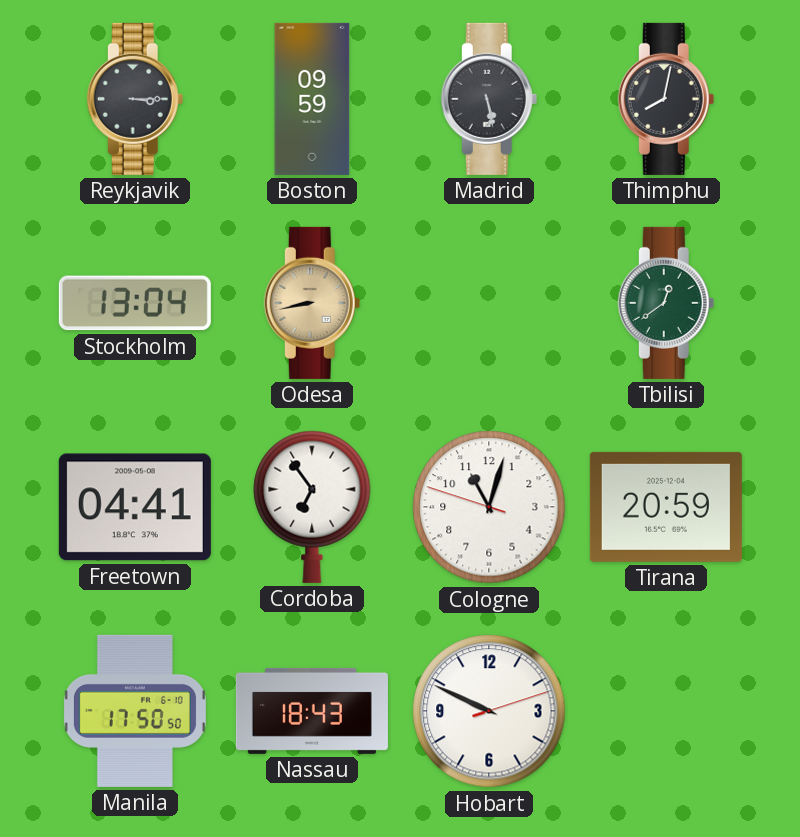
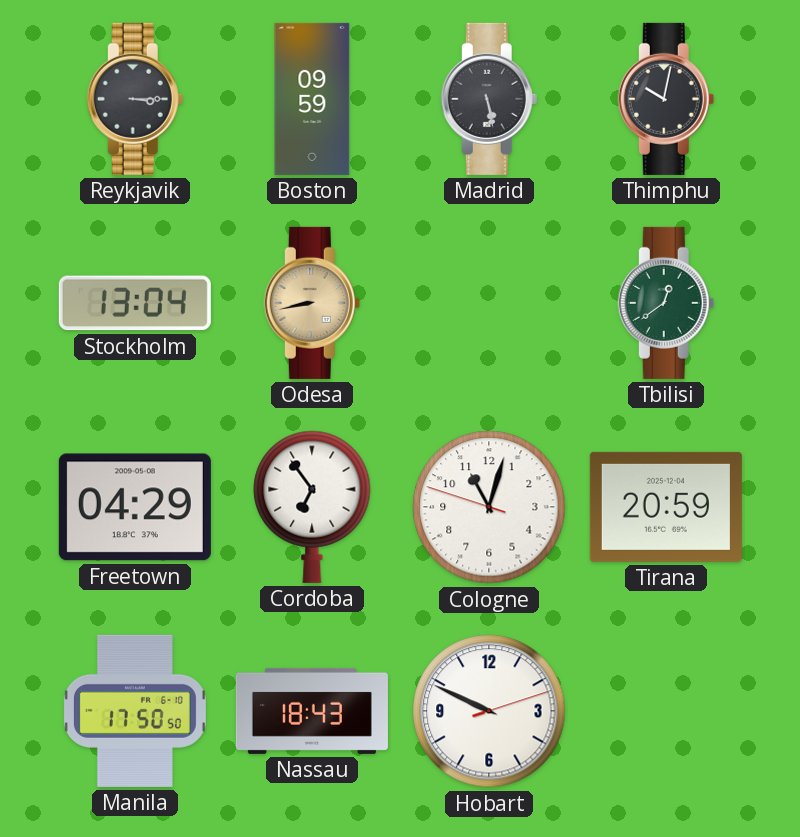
Thimphu: 8:02 -> 10:02 (666, 99)
Freetown: 04:41 -> 04:29 (135, 507)
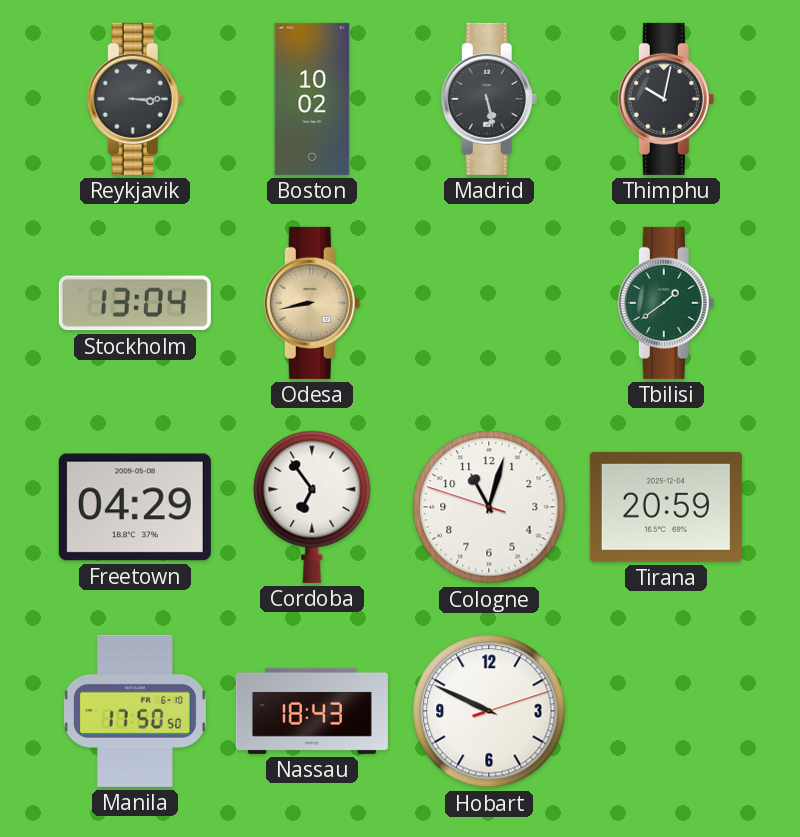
Boston: 09:59 -> 10:02 (312, 99)
Tbilisi: 12:39 -> 1:39 (666, 303)
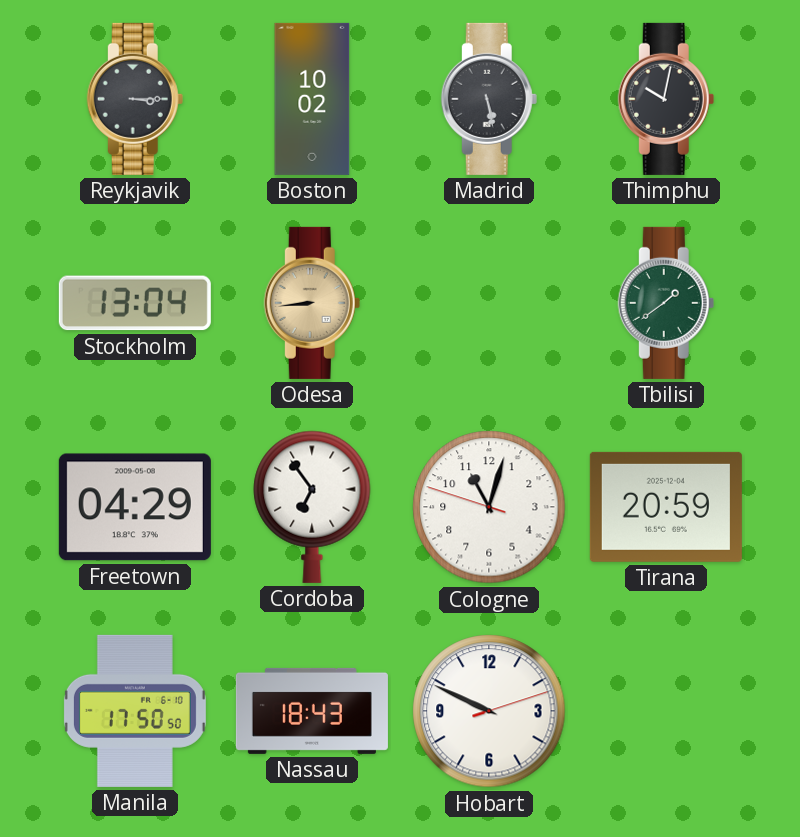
Odesa: 8:43 -> 8:44 (312, 303)
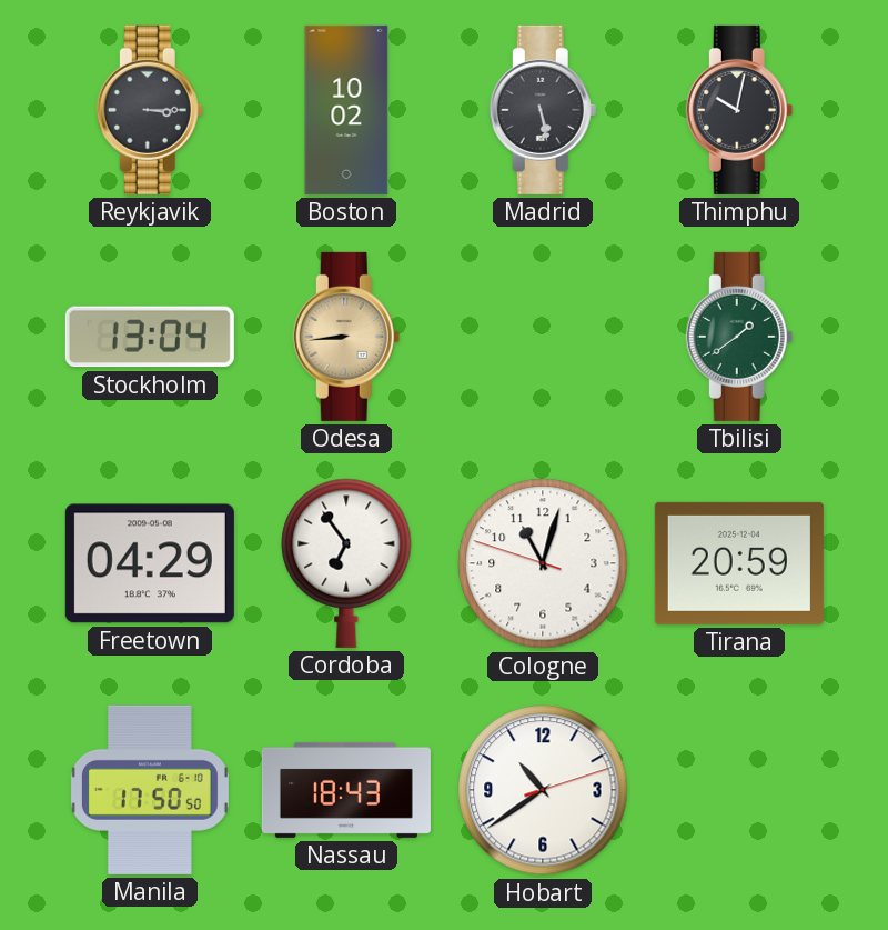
Hobart: 9:49 -> 10:39 (543, 790)
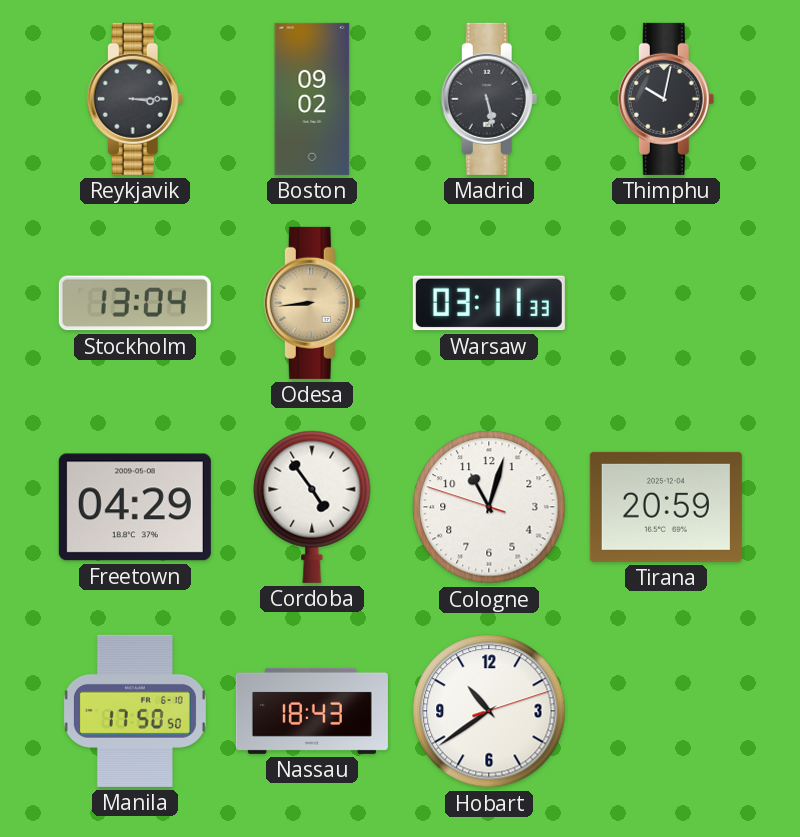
Boston: 10:02 -> 09:02 (312, 99)
Warsaw: none -> 03:11 (489, 303)
Tbilisi: 1:39 -> none (739, 337)
Cordoba: 6:54 -> 4:54 (312, 507)
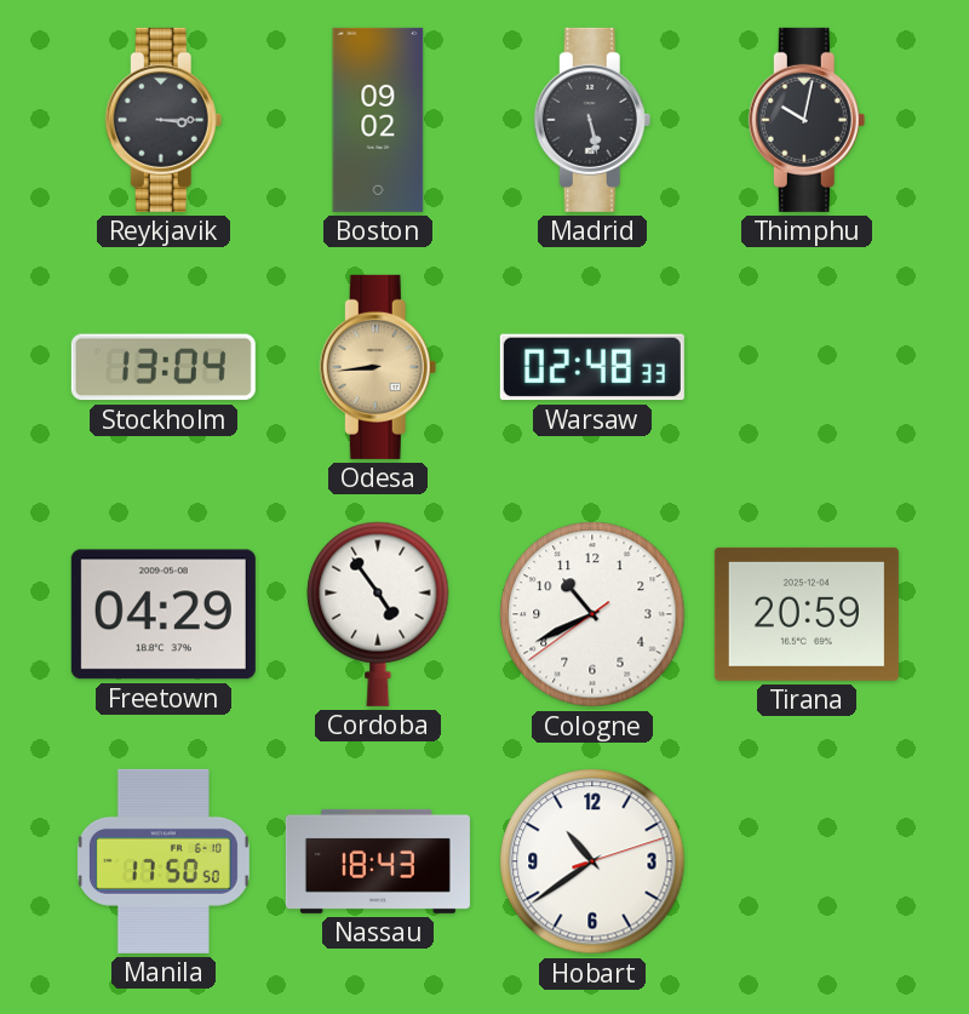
Warsaw: 03:11 -> 02:48 (592, 367)
Cologne: 11:02 -> 10:40 (592, 614)
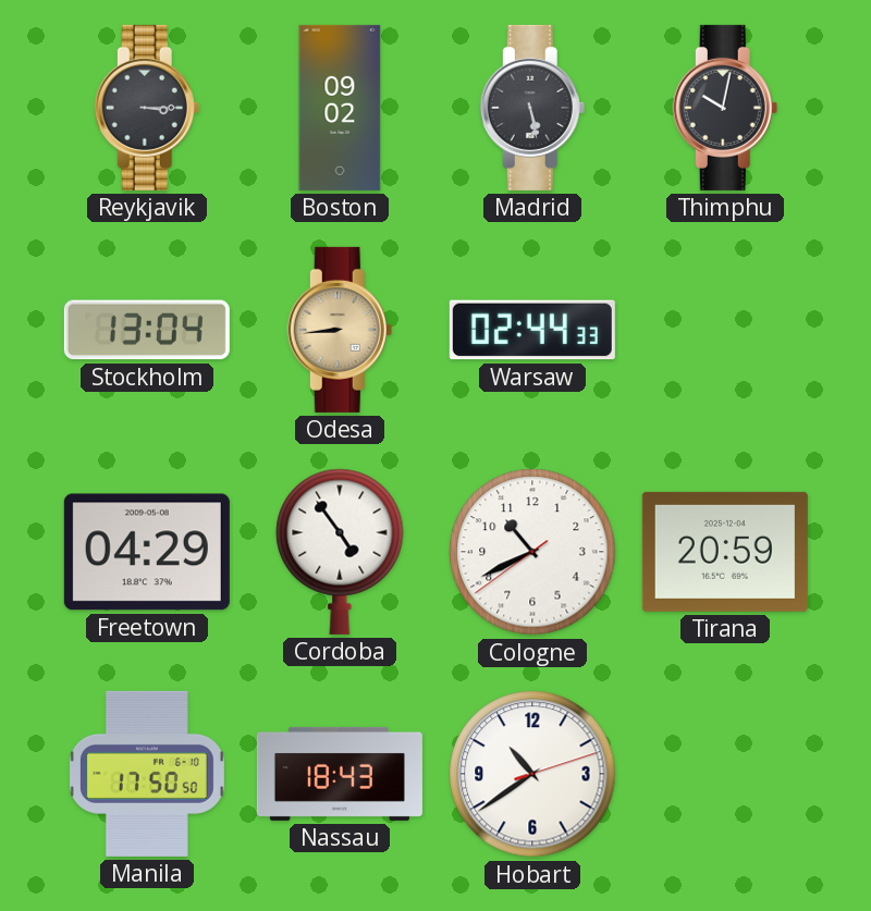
Warsaw: 02:48 -> 02:44 (532, 330)
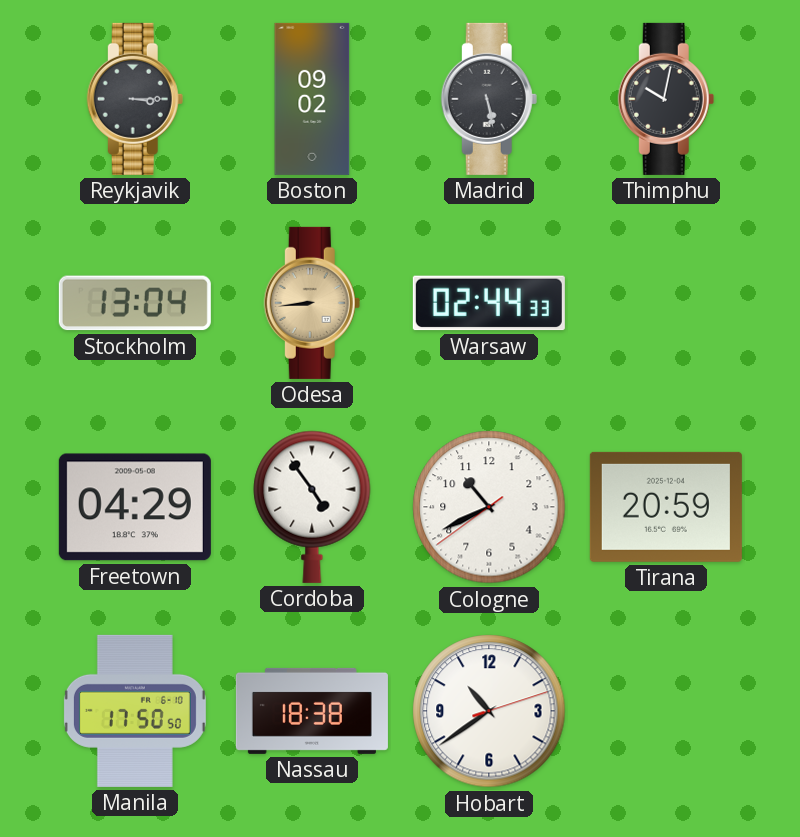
Nassau: 18:43 -> 18:38 (312, 711)
